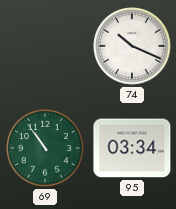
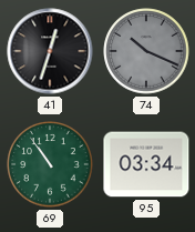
41: none -> 12:33 (50, 51)
74 dial: white -> grey (146, 51)
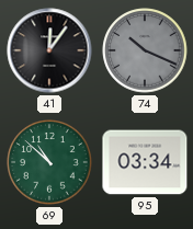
41: 12:33 -> 12:06 (49, 50)
69: 10:54 -> 10:52 (49, 162)
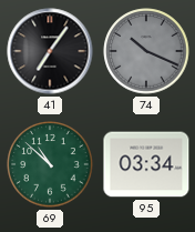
41: 12:06 -> 7:06 (50, 51)
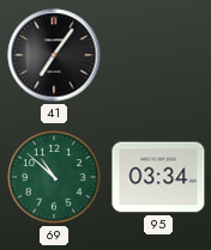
74: 10:19 -> none (146, 51)
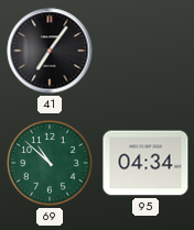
95: 03:34 -> 04:34 (145, 163)
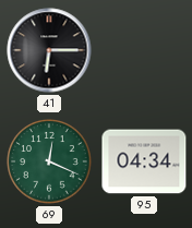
41: 7:06 -> 6:15 (49, 50)
69: 10:52 -> 12:19 (49, 161)
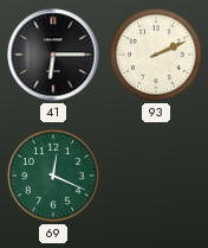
93: none -> 2:11 (156, 55)
95: 04:34 -> none (144, 161)
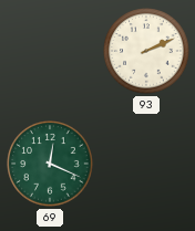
41: 6:15 -> none (53, 55)
